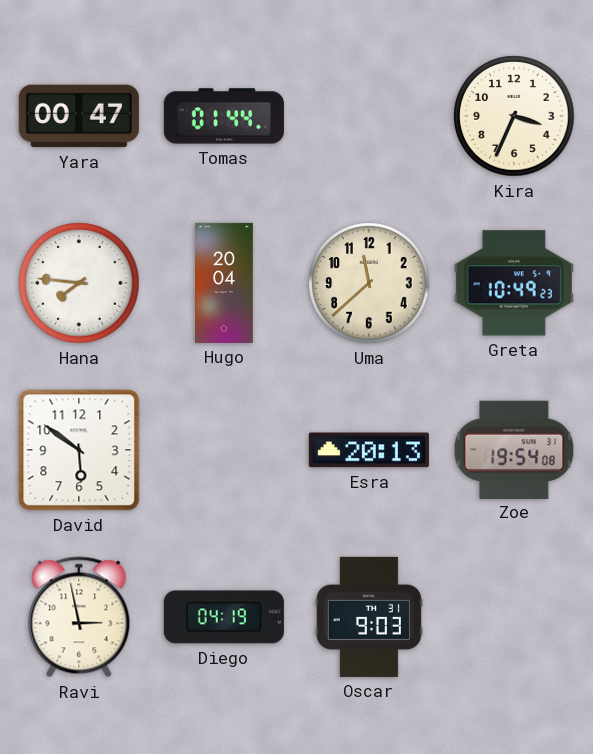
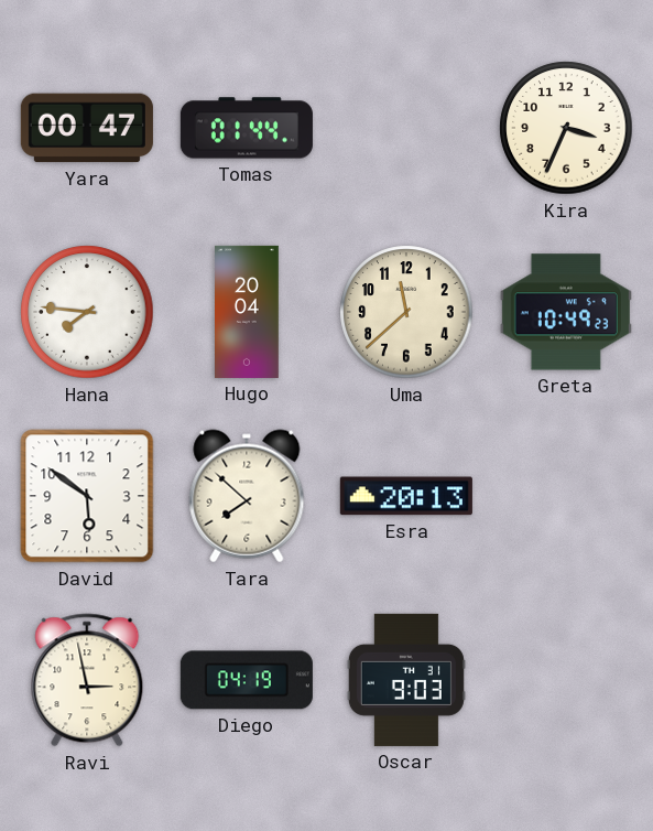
Tara: none -> 7:52 (247, 496)
Zoe: 19:54 -> none (514, 449)
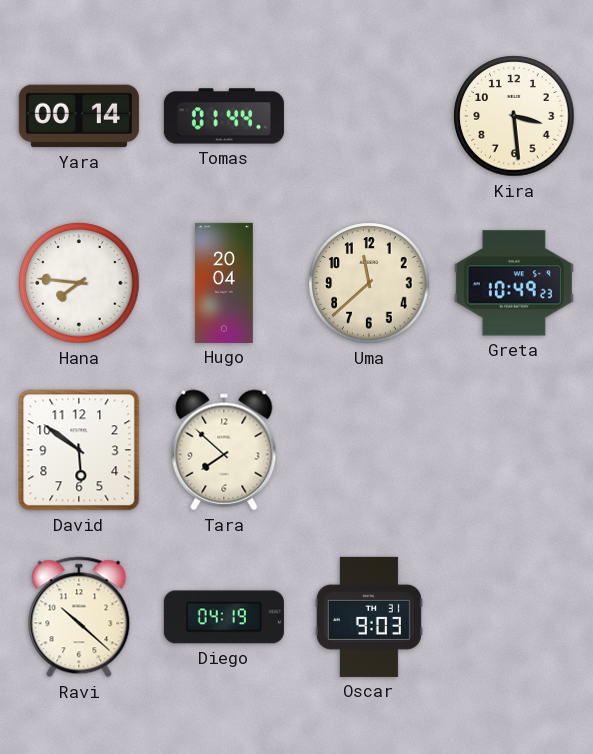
Yara: 00:47 -> 00:14 (79, 116)
Kira: 3:34 -> 3:29 (514, 116)
Esra: 20:13 -> none (406, 496)
Ravi: 2:58 -> 10:22 (79, 617)
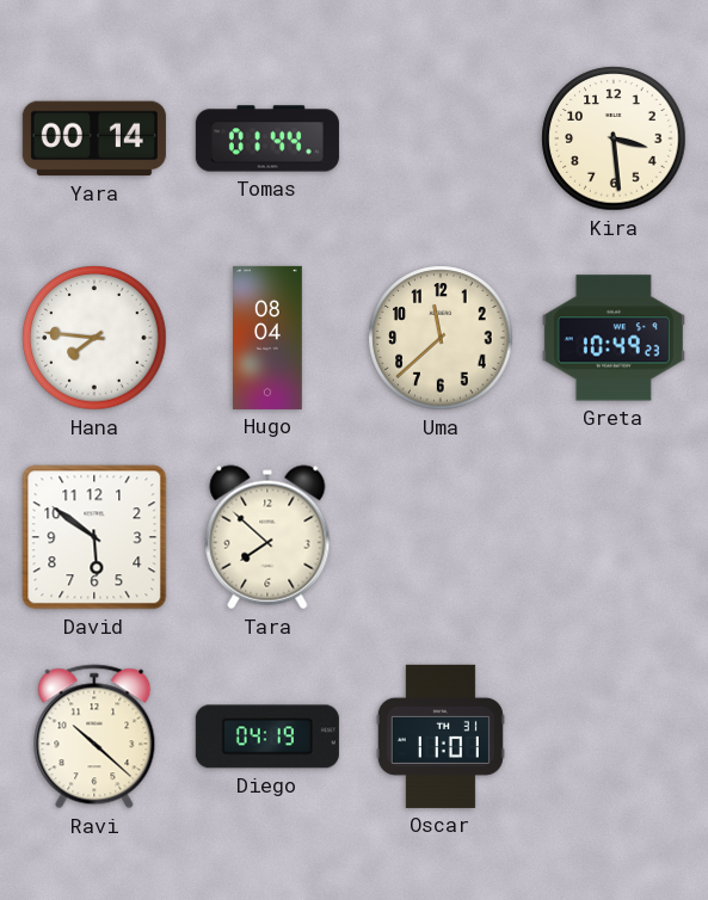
Hugo: 20:04 -> 08:04 (269, 338)
Oscar: 9:03 -> 11:01 (441, 736)
